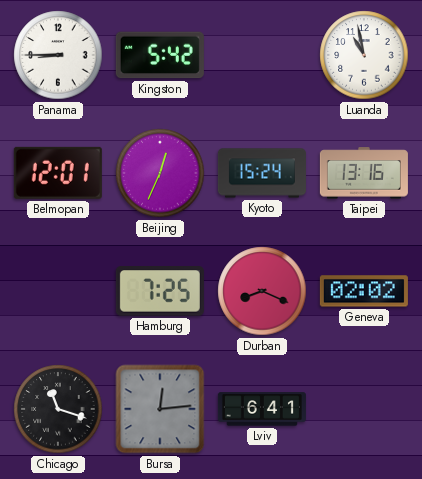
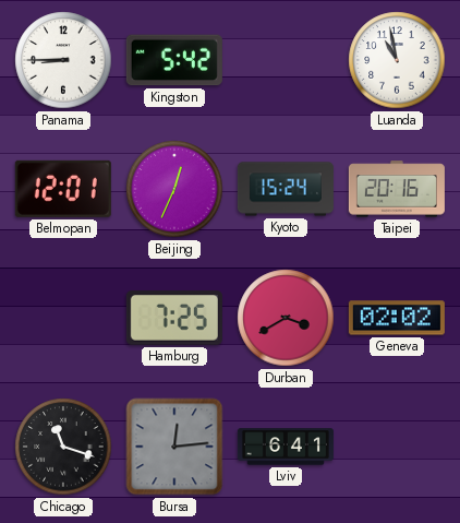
Taipei: 13:16 -> 20:16 (397, 189)
Durban: 8:19 -> 3:40 (286, 318)
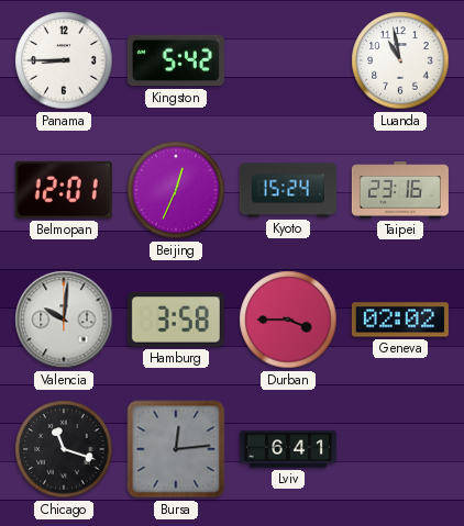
Taipei: 20:16 -> 23:16 (400, 190)
Valencia: none -> 10:01 (64, 320)
Hamburg: 7:25 -> 3:58 (176, 320)
Durban: 3:40 -> 3:45 (288, 320)
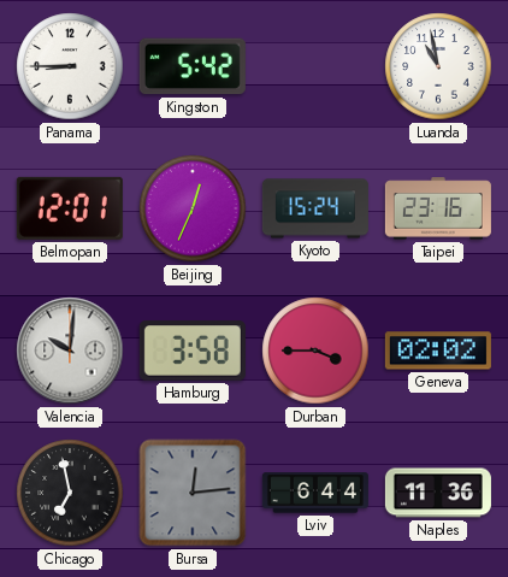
Chicago: 11:18 -> 6:58 (70, 493)
Lviv: 6:41 -> 6:44 (315, 493)
Naples: none -> 11:36 (438, 493)
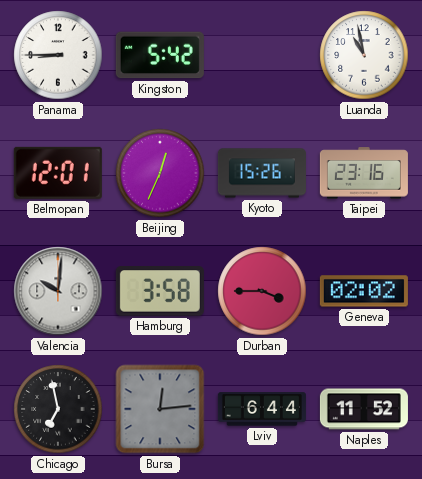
Kyoto: 15:24 -> 15:26 (262, 173)
Naples: 11:36 -> 11:52 (364, 409)
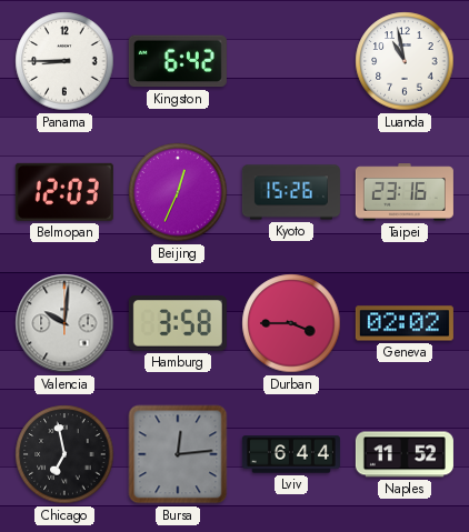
Kingston: 5:42 -> 6:42 (178, 61)
Belmopan: 12:01 -> 12:03 (64, 192)
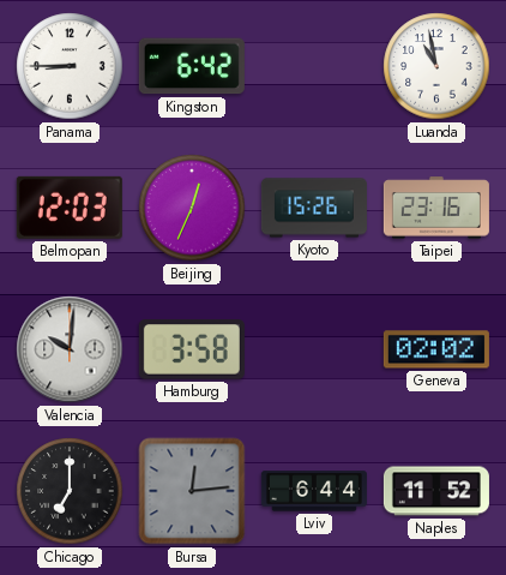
Durban: 3:45 -> none (291, 323)
Chicago: 6:58 -> 7:00 (70, 491)
